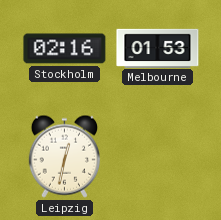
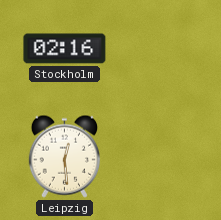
Melbourne: 01:53 -> none (158, 48)
Leipzig: 12:32 -> 12:29 (64, 156)
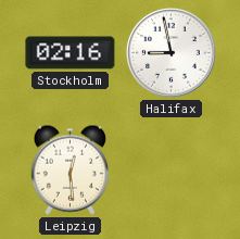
Halifax: none -> 8:58 (170, 52)
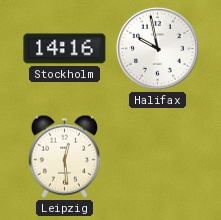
Stockholm: 02:16 -> 14:16 (65, 49)
Halifax: 8:58 -> 9:58 (157, 48)
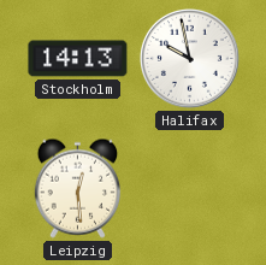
Stockholm: 14:16 -> 14:13 (78, 59)
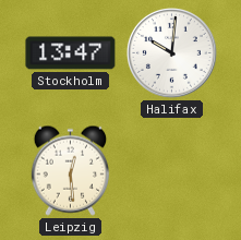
Stockholm: 14:13 -> 13:47 (71, 53)
Halifax: 9:58 -> 10:01 (171, 52)
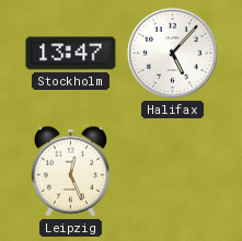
Halifax: 10:01 -> 5:07 (172, 53)
Leipzig: 12:29 -> 12:26 (70, 171)
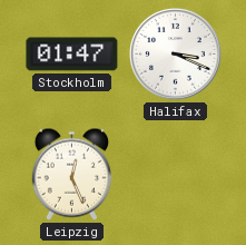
Stockholm: 13:47 -> 01:47 (72, 55)
Halifax: 5:07 -> 3:19 (175, 53)
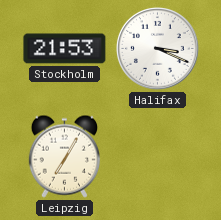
Stockholm: 01:47 -> 21:53 (65, 49)
Leipzig: 12:26 -> 7:05 (64, 156)
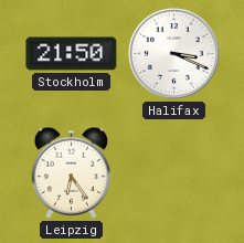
Stockholm: 21:53 -> 21:50 (72, 54)
Leipzig: 7:05 -> 6:24 (71, 172)
